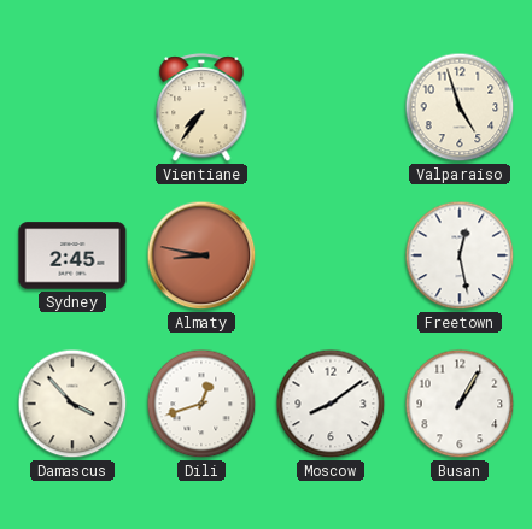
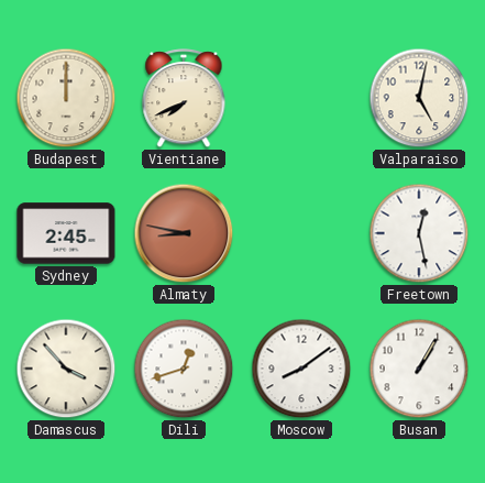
Budapest: none -> 12:00 (66, 98)
Vientiane: 7:36 -> 7:41 (184, 99)
Valparaiso: 4:57 -> 5:02 (419, 98)
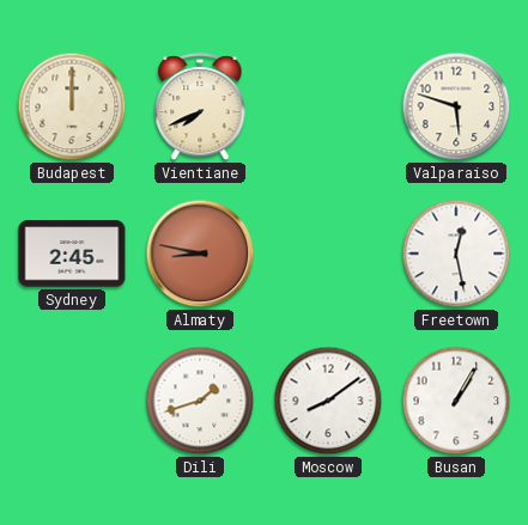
Valparaiso: 5:02 -> 5:48 (456, 106)
Damascus: 3:53 -> none (66, 369)
Dili: 12:42 -> 1:42 (200, 401)
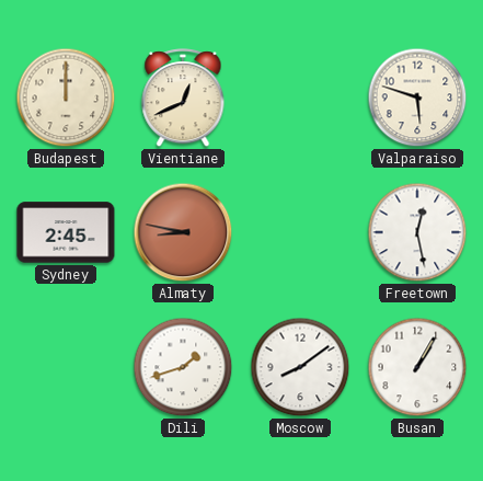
Vientiane: 7:41 -> 12:41 (183, 99)
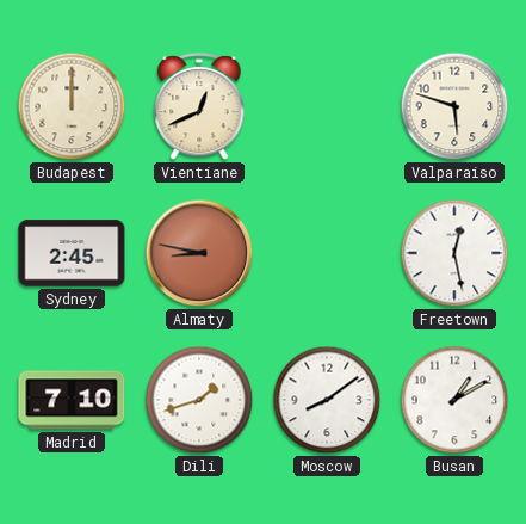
Madrid: none -> 7:10 (72, 400)
Busan: 1:05 -> 1:10 (454, 400)
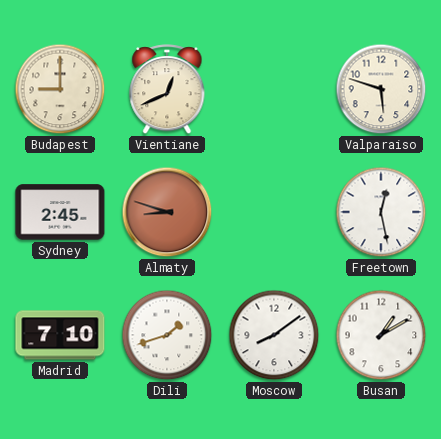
Budapest: 12:00 -> 9:00 (60, 89)
Almaty: 8:47 -> 8:48 (167, 212)
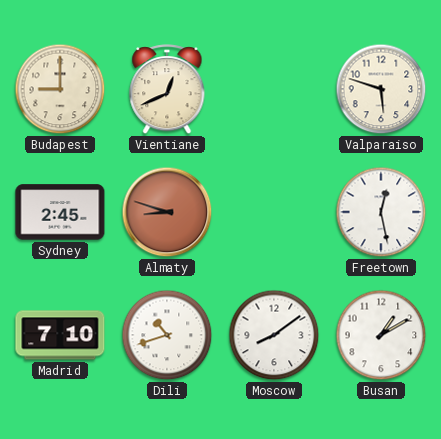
Dili: 1:42 -> 10:42 (167, 335)
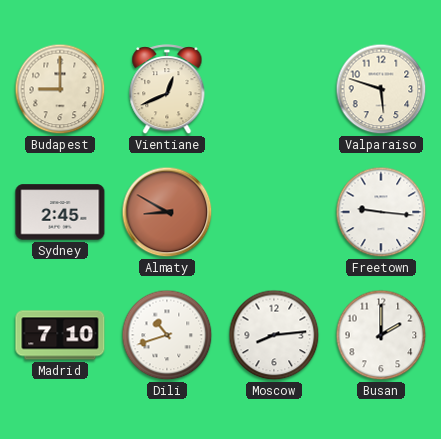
Almaty: 8:48 -> 8:50 (167, 212)
Freetown: 12:28 -> 9:16 (381, 212)
Moscow: 8:09 -> 8:14 (274, 335)
Busan: 1:10 -> 2:00 (381, 335)
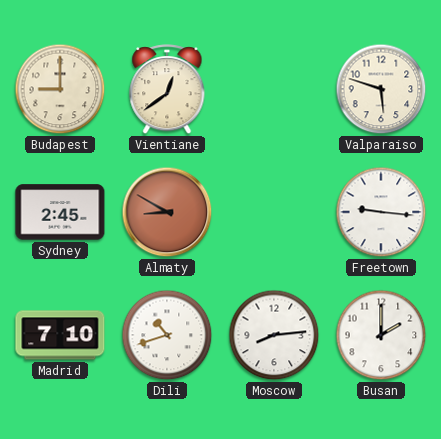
Vientiane: 12:41 -> 12:39 (167, 90)
